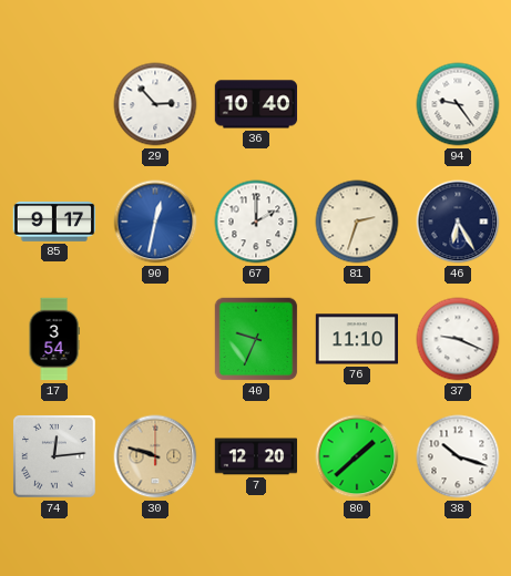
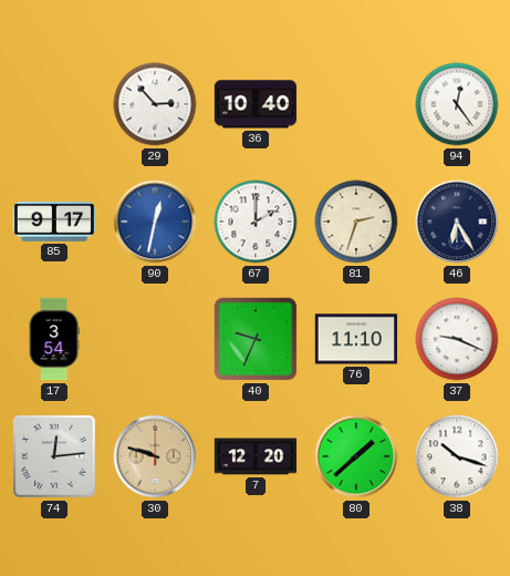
94: 9:24 -> 12:24 (457, 104)
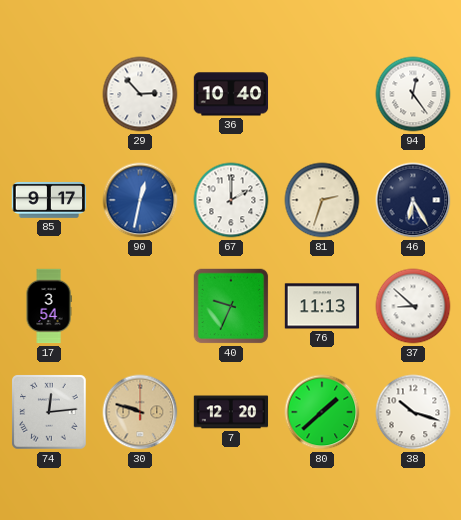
76: 11:10 -> 11:13 (322, 306)
37: 9:19 -> 8:52 (413, 306)
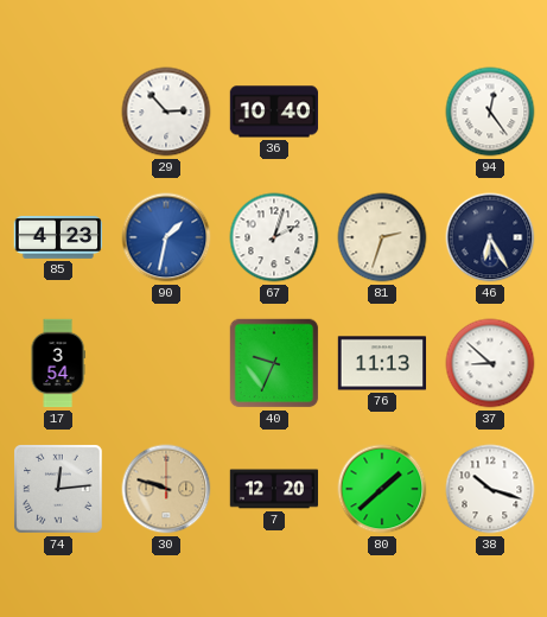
85: 9:17 -> 4:23 (58, 237)
90: 12:32 -> 1:32 (166, 237)
67: 2:00 -> 2:03 (274, 237)
